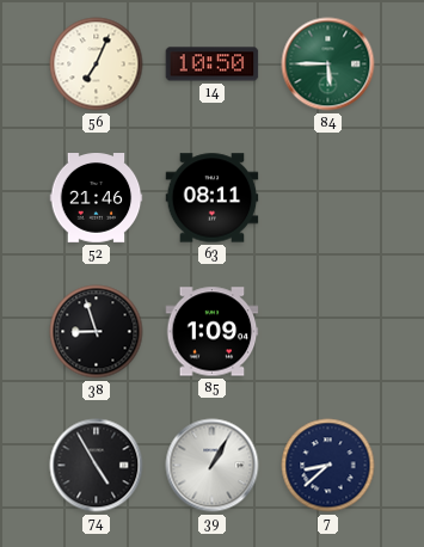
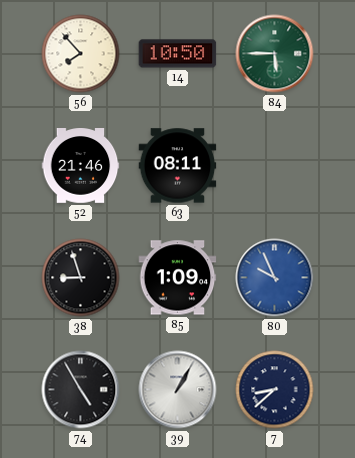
56: 7:04 -> 7:53 (81, 54)
80: none -> 9:56 (275, 278)
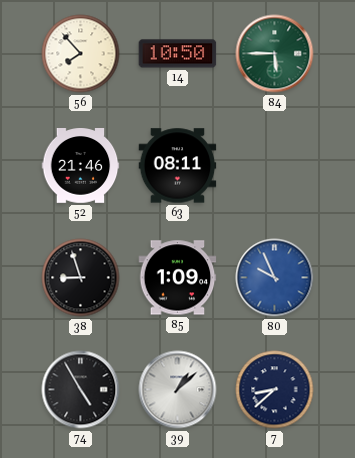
39: 1:05 -> 1:08 (178, 390)
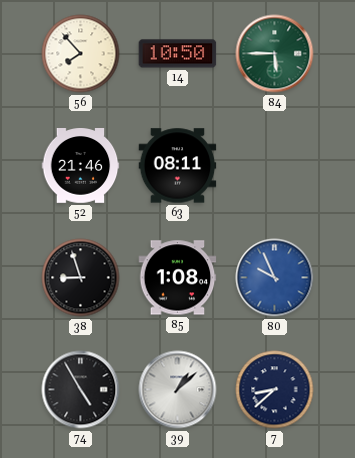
85: 1:09 -> 1:08 (178, 278)
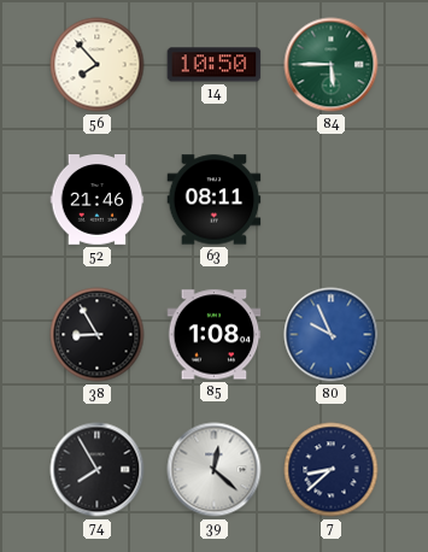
38: 8:57 -> 8:55 (98, 335)
74: 4:55 -> 7:55 (98, 470)
39: 1:08 -> 12:22 (215, 470)
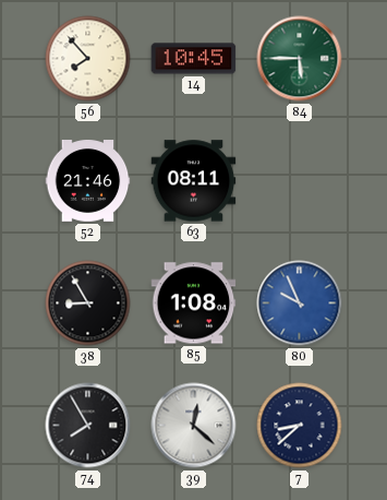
14: 10:50 -> 10:45 (194, 59)
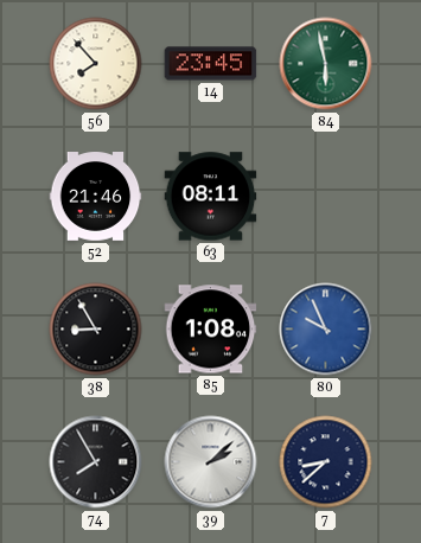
14: 10:45 -> 23:45 (211, 64)
84: 5:45 -> 5:58 (326, 64)
39: 12:22 -> 2:08 (211, 462)
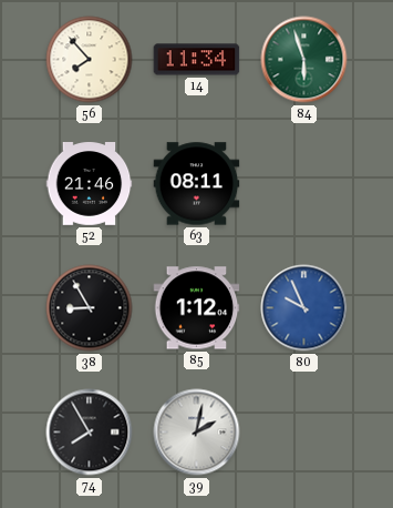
14: 23:45 -> 11:34 (197, 60)
84: 5:58 -> 5:57 (304, 60)
85: 1:08 -> 1:12 (197, 308)
39: 2:08 -> 2:02 (197, 433)
7: 8:38 -> none (326, 462)
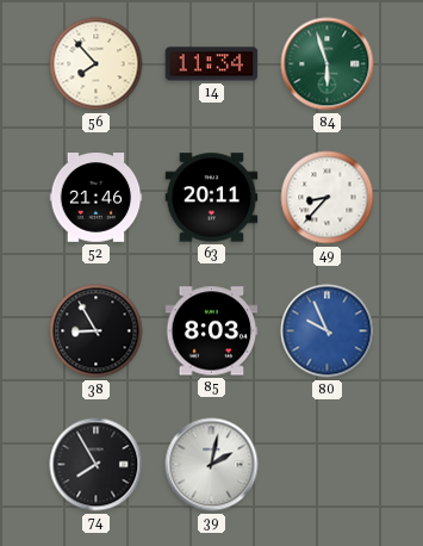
63: 08:11 -> 20:11 (212, 198)
49: none -> 8:37 (328, 198)
85: 1:12 -> 8:03 (212, 331)
